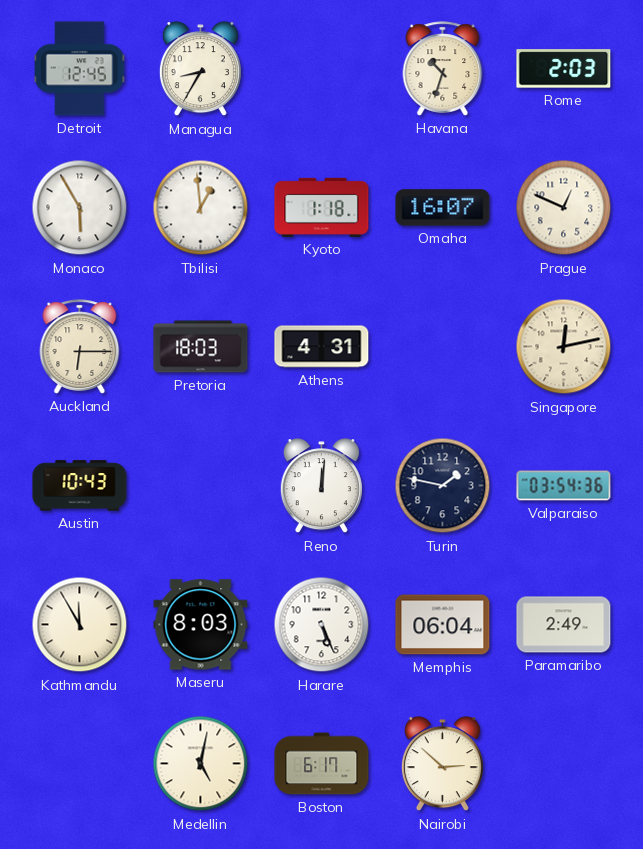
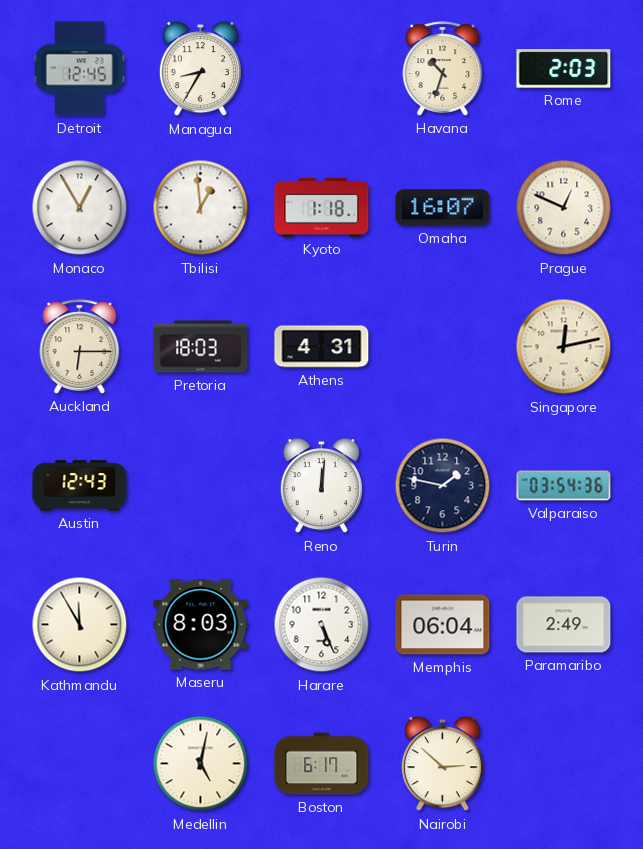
Monaco: 5:55 -> 12:55 (80, 208)
Austin: 10:43 -> 12:43 (80, 486)
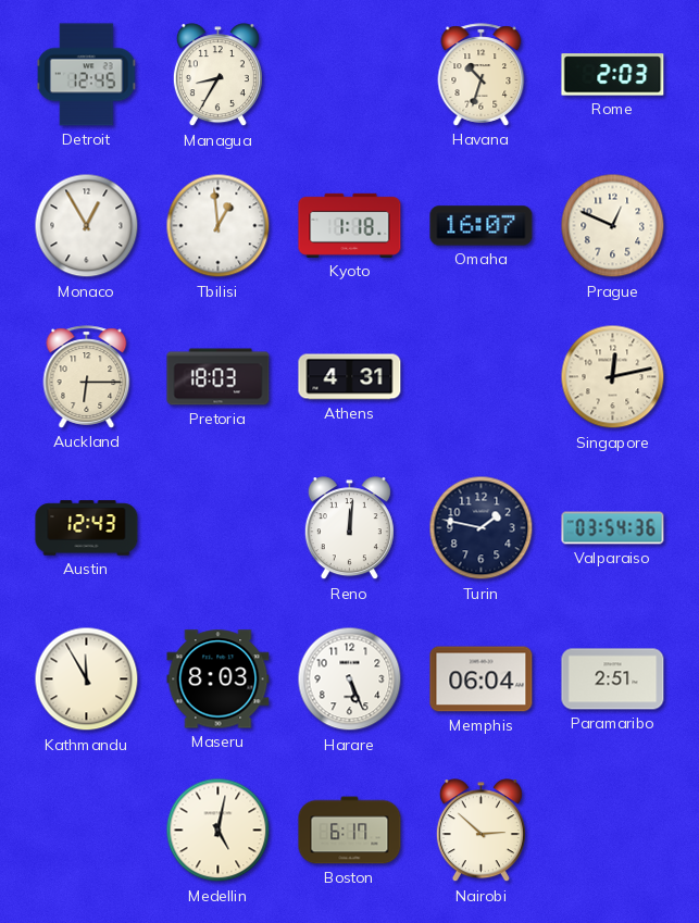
Paramaribo: 2:49 -> 2:51 (613, 679)
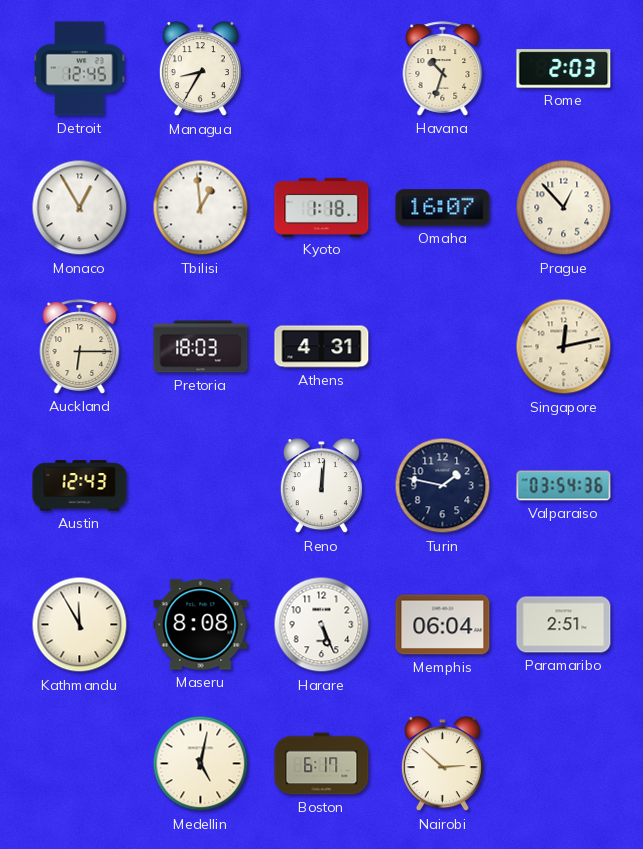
Prague: 12:49 -> 12:53 (564, 208)
Maseru: 8:03 -> 8:08 (201, 625)
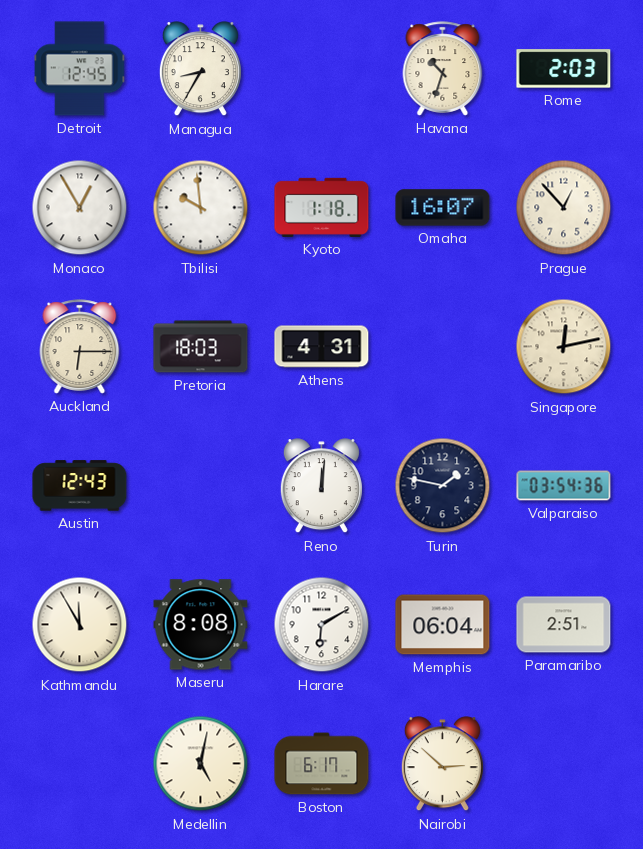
Tbilisi: 12:59 -> 9:59 (201, 208)
Harare: 5:26 -> 6:10 (322, 625)
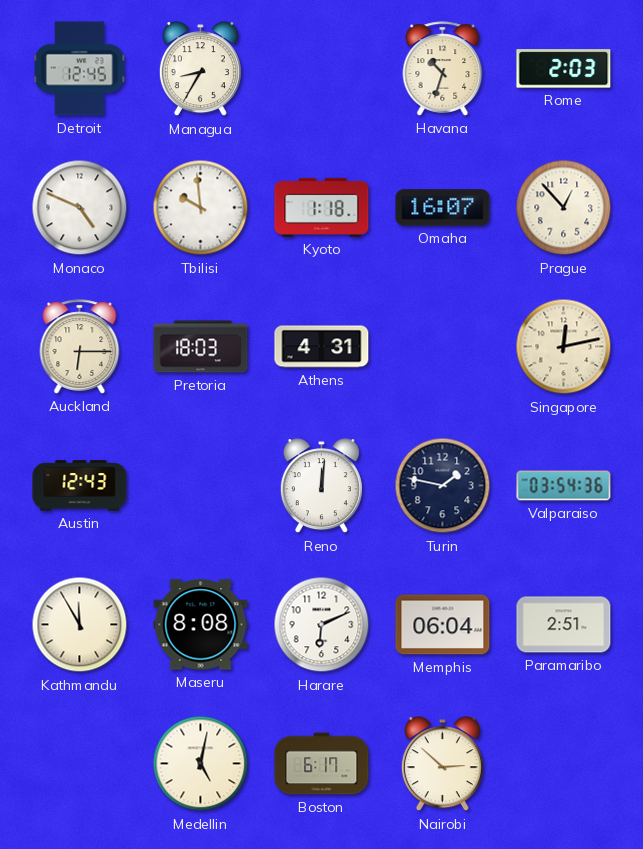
Monaco: 12:55 -> 4:49 (80, 208)
Harare: 6:10 -> 6:11 (322, 625)
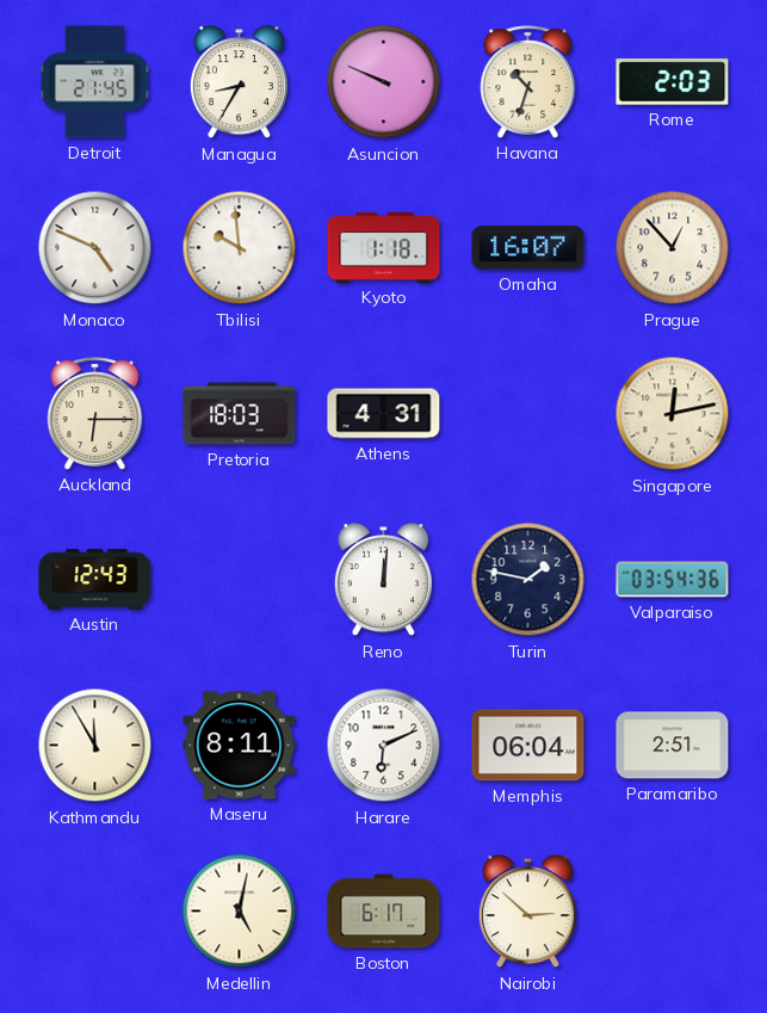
Detroit: 12:45 -> 21:45 (95, 82)
Asuncion: none -> 9:49 (384, 82)
Maseru: 8:08 -> 8:11 (240, 746)
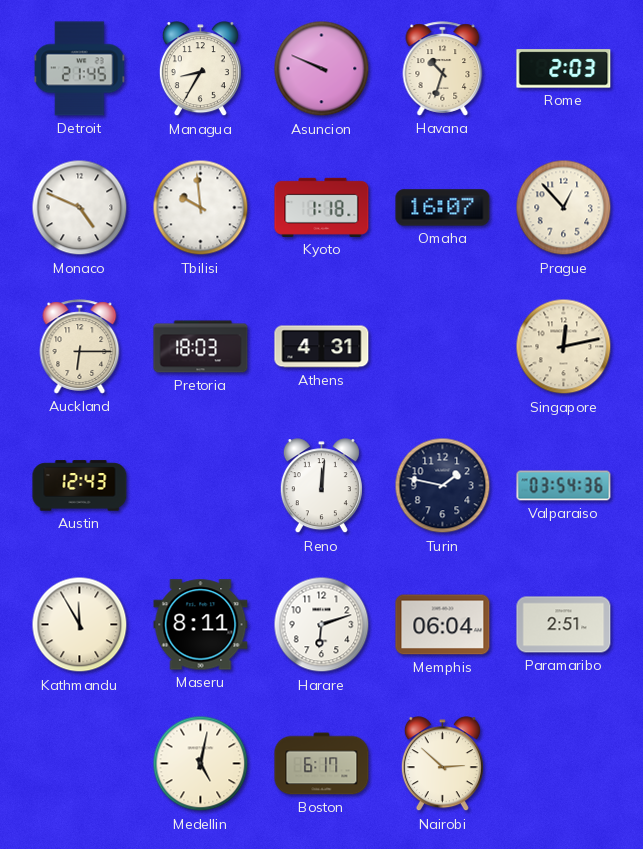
Harare: 6:11 -> 6:12 (322, 625)
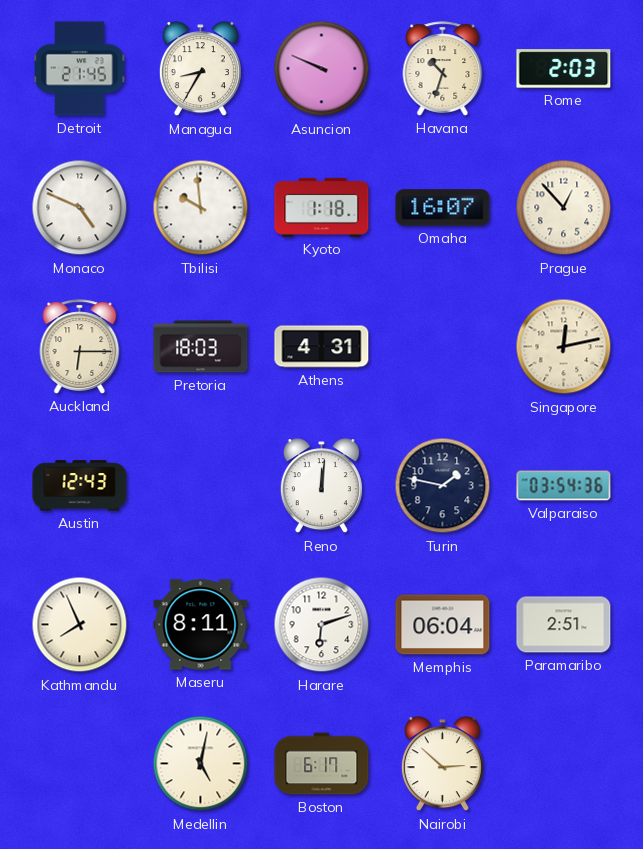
Kathmandu: 11:55 -> 7:56 (80, 625)
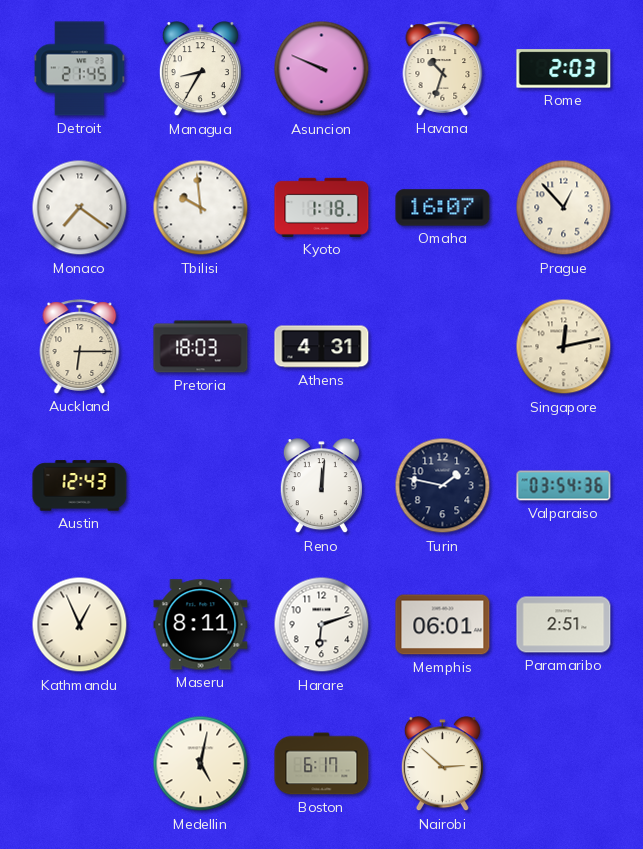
Monaco: 4:49 -> 7:21 (80, 208)
Kathmandu: 7:56 -> 12:56 (80, 625)
Memphis: 06:04 -> 06:01 (443, 625)
